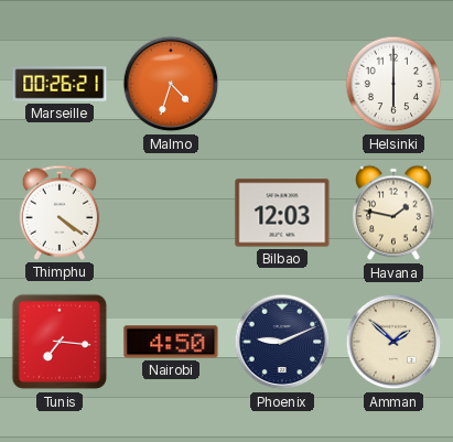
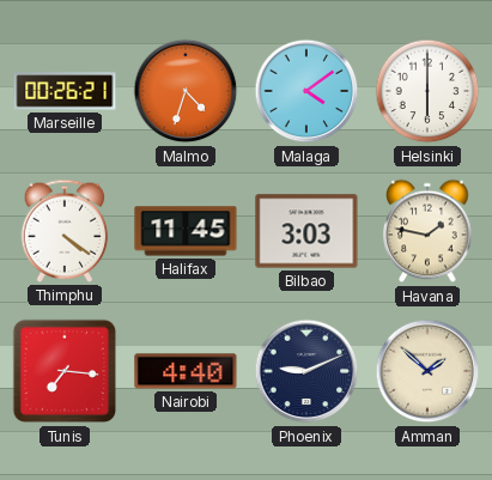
Malaga: none -> 4:09 (306, 91)
Halifax: none -> 11:45 (186, 231)
Bilbao: 12:03 -> 3:03 (306, 231)
Nairobi: 4:50 -> 4:40 (186, 371)
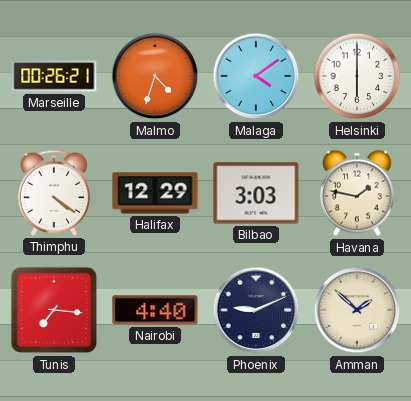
Halifax: 11:45 -> 12:29 (155, 193)
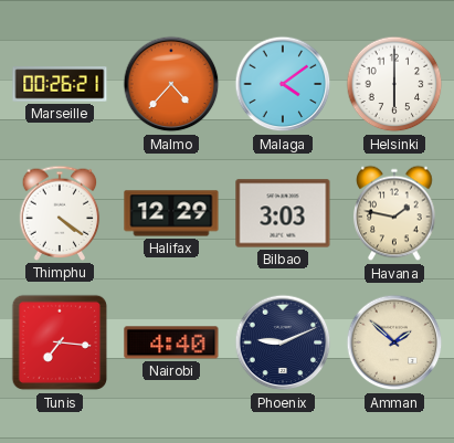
Malmo: 4:33 -> 4:37 (171, 84)
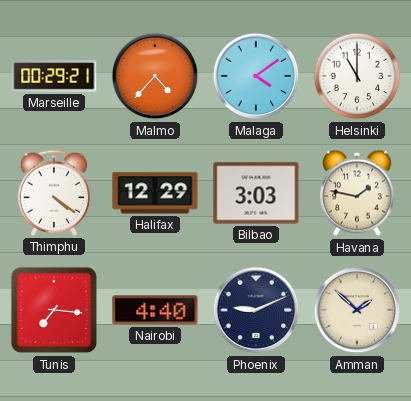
Marseille: 00:26 -> 00:29 (54, 76)
Helsinki: 6:00 -> 11:00 (357, 76)
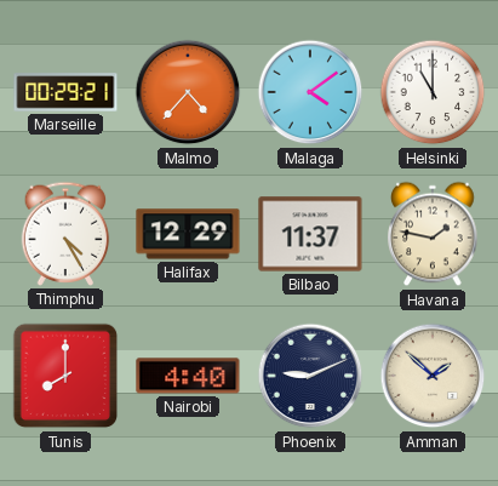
Thimphu: 4:21 -> 4:25 (65, 234)
Bilbao: 3:03 -> 11:37 (310, 234)
Tunis: 7:16 -> 8:00 (65, 376)
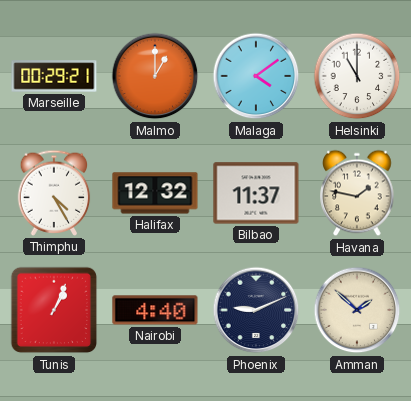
Malmo: 4:37 -> 1:00 (155, 76)
Halifax: 12:29 -> 12:32 (155, 193)
Tunis: 8:00 -> 1:04 (54, 310)
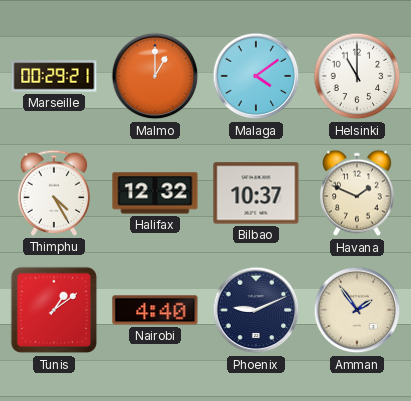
Bilbao: 11:37 -> 10:37 (256, 193)
Havana: 1:47 -> 1:49 (357, 193)
Tunis: 1:04 -> 1:09 (54, 310)
Amman: 1:52 -> 1:54 (357, 310)
